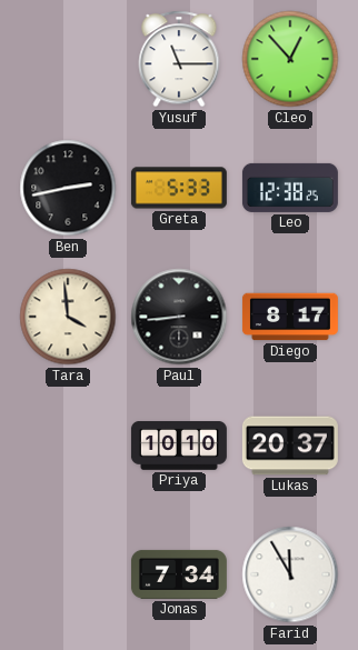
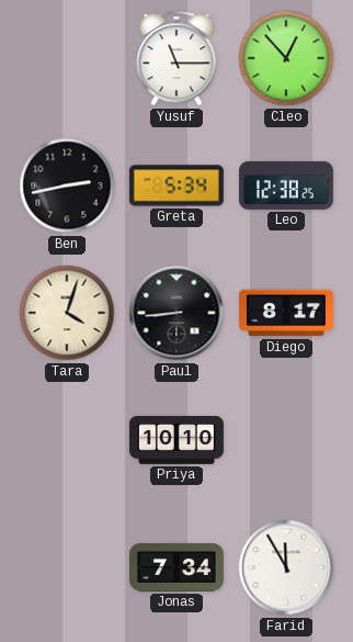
Greta: 5:33 -> 5:34 (176, 185)
Tara: 3:59 -> 4:03 (67, 313)
Lukas: 20:37 -> none (290, 446)
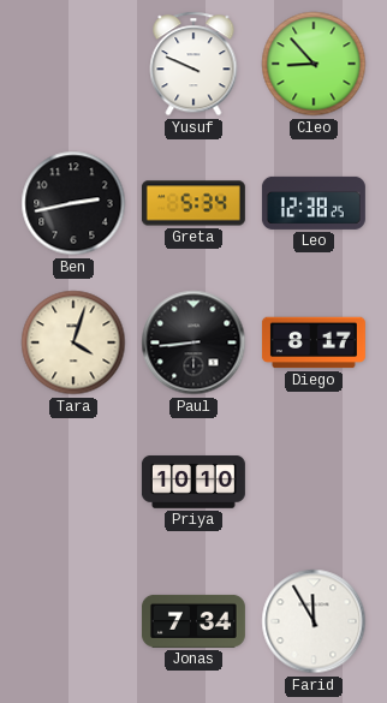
Yusuf: 11:15 -> 9:49 (194, 64)
Cleo: 12:53 -> 8:53 (314, 64)
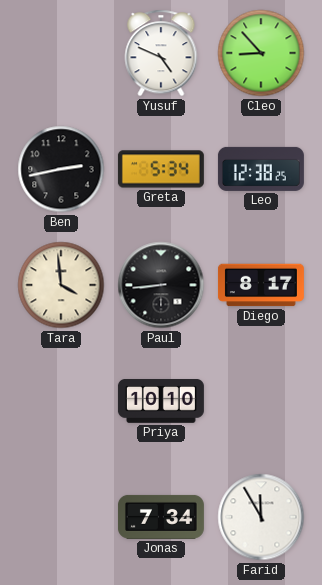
Yusuf: 9:49 -> 4:49 (161, 53)
Tara: 4:03 -> 3:59 (61, 285)
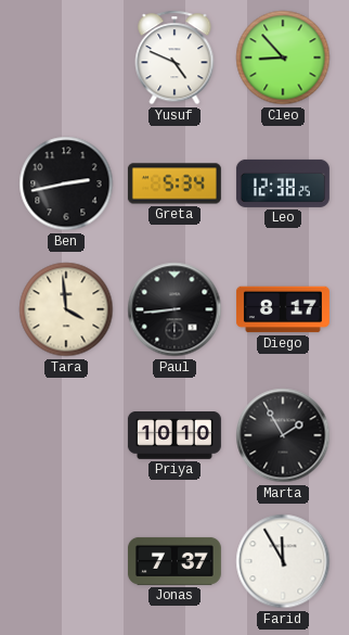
Marta: none -> 1:55 (283, 435)
Jonas: 7:34 -> 7:37 (174, 561)
